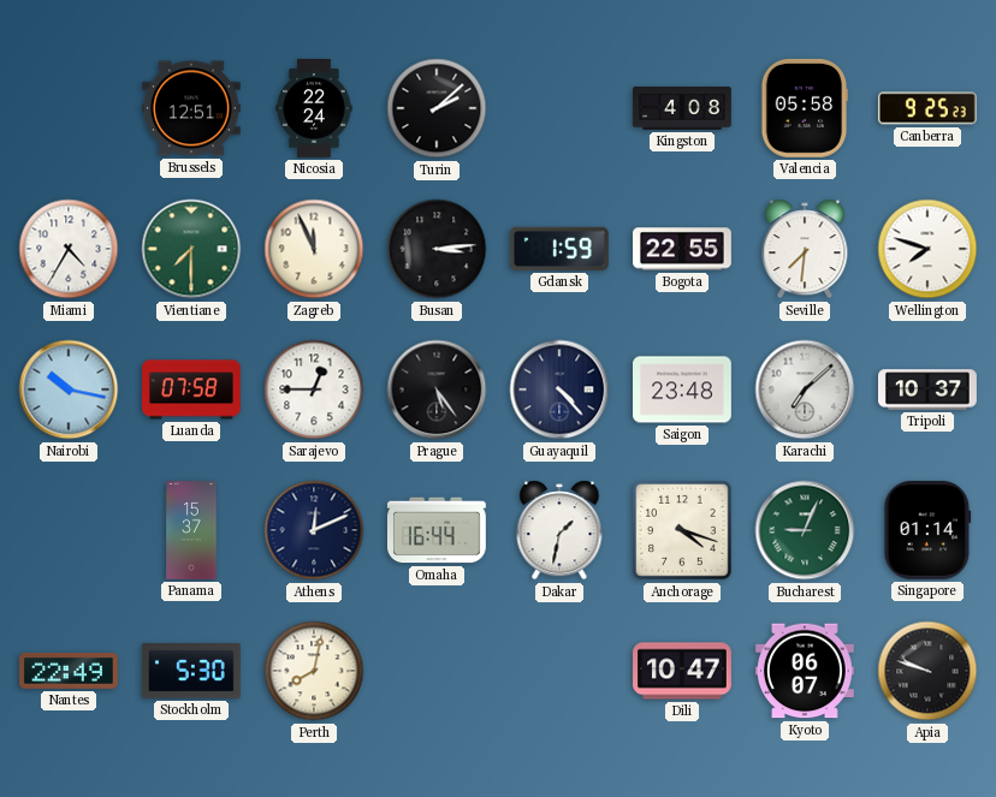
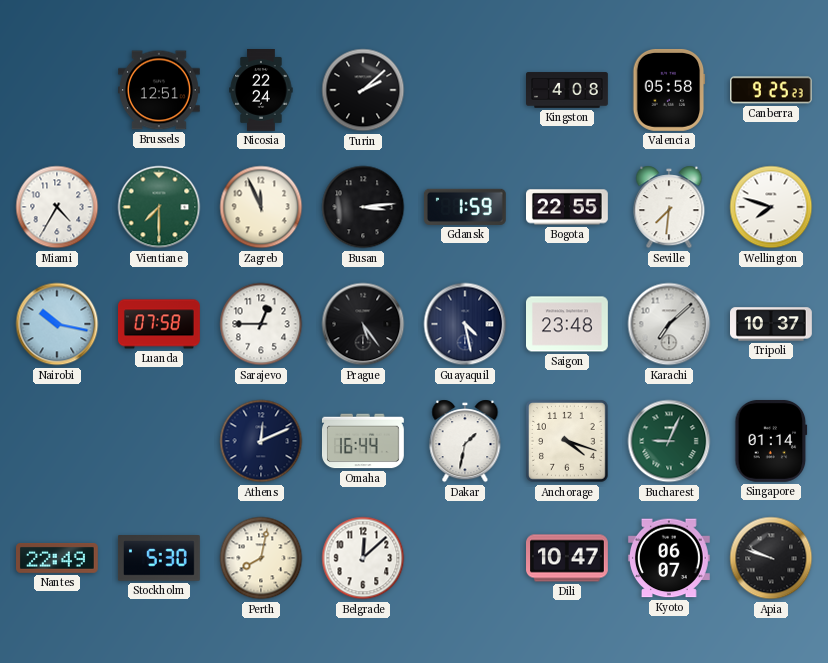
Guayaquil: 4:23 -> 4:28 (465, 324)
Panama: 15:37 -> none (191, 531)
Belgrade: none -> 12:08 (363, 558)
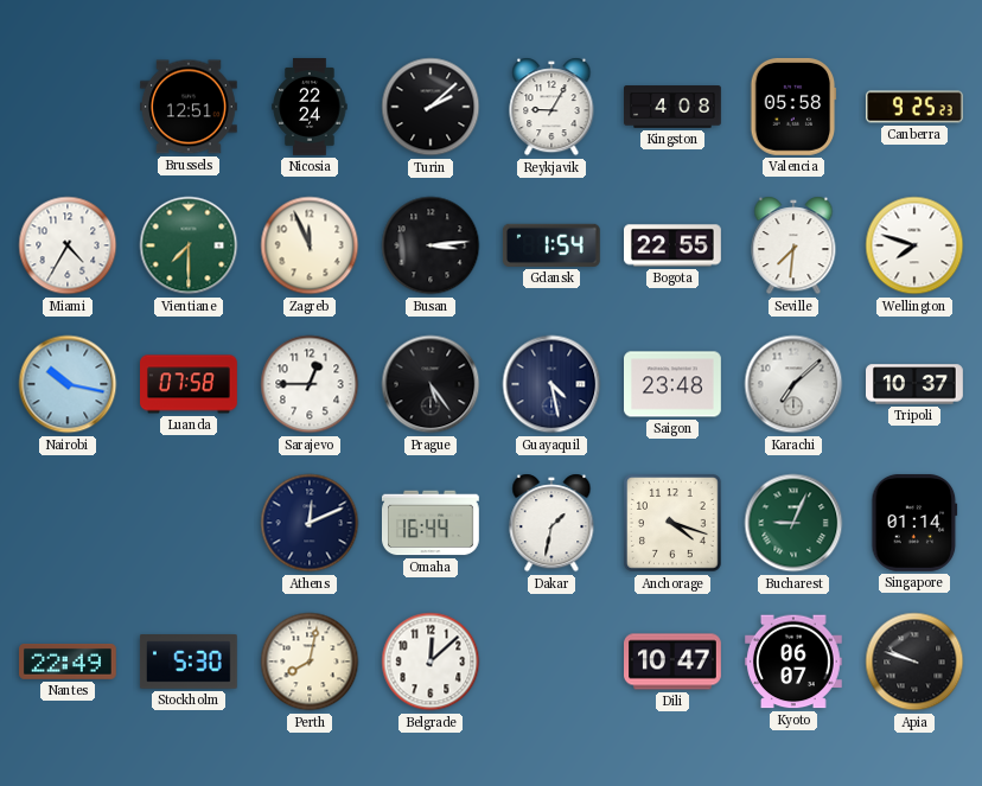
Reykjavik: none -> 9:05 (551, 107)
Gdansk: 1:59 -> 1:54 (551, 245)
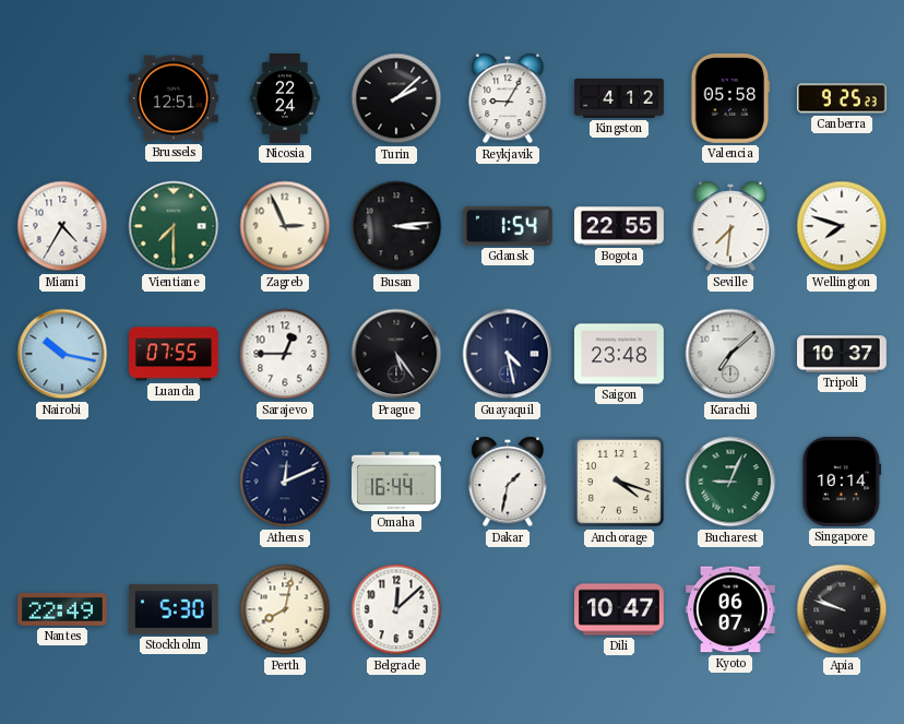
Kingston: 4:08 -> 4:12 (620, 98)
Zagreb: 11:56 -> 2:56 (285, 226)
Luanda: 07:58 -> 07:55 (175, 354)
Singapore: 01:14 -> 10:14 (842, 482)
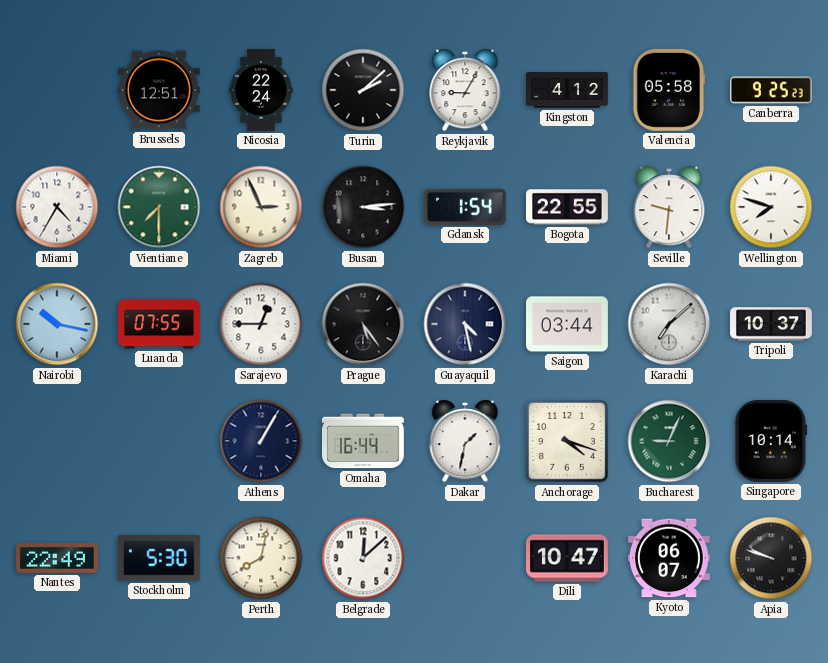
Seville: 7:31 -> 9:31 (669, 207)
Saigon: 23:48 -> 03:44 (568, 324)
Athens: 12:11 -> 1:05 (261, 441)
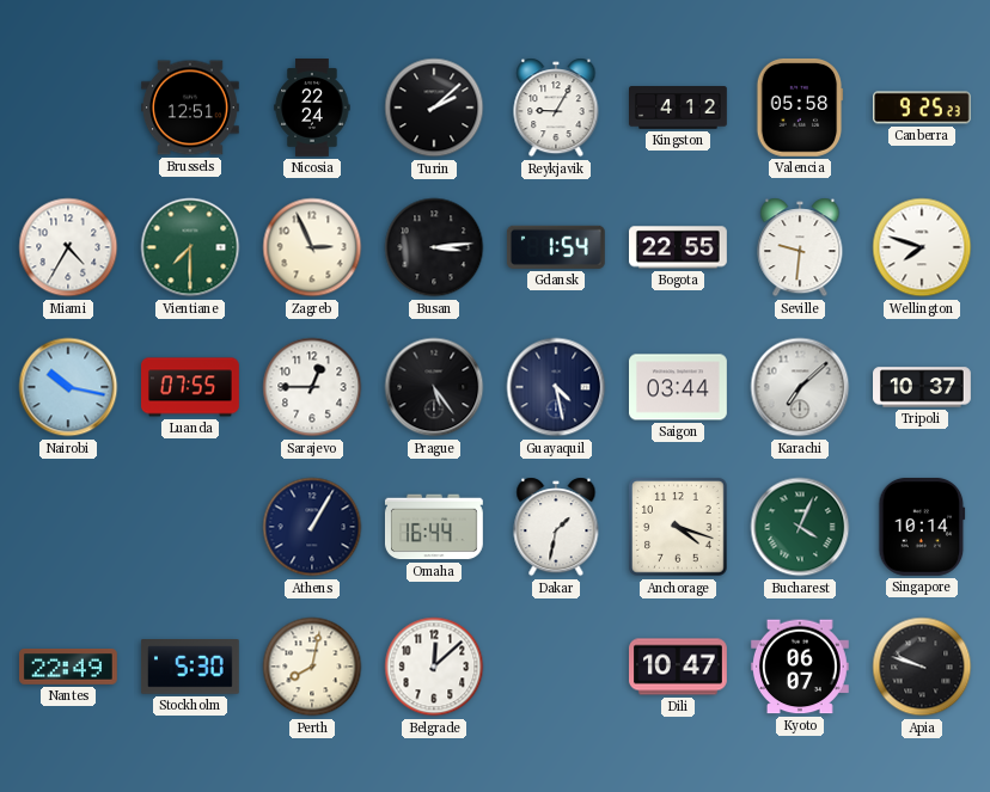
Bucharest: 9:04 -> 4:04 (800, 527)
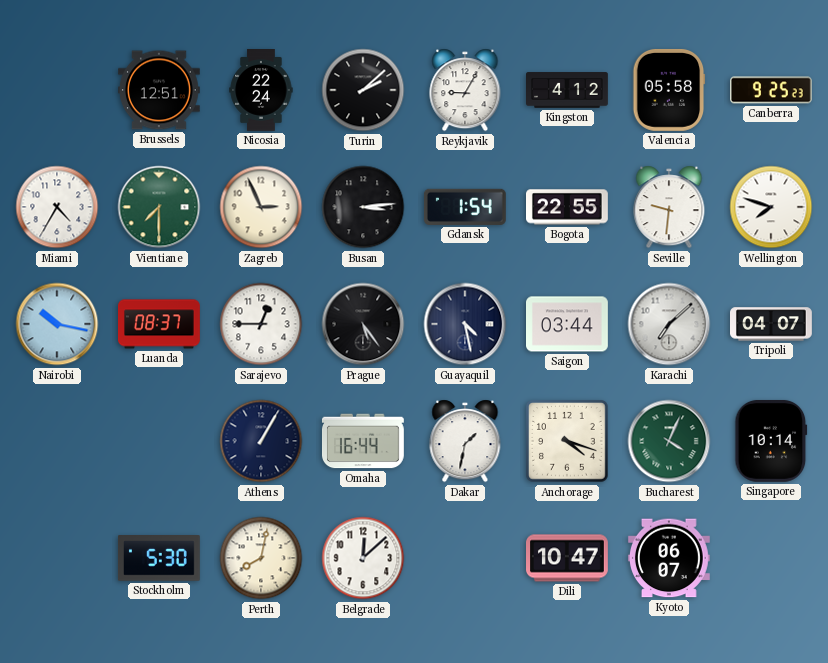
Luanda: 07:55 -> 08:37 (160, 324)
Tripoli: 10:37 -> 04:07 (772, 324)
Nantes: 22:49 -> none (69, 668)
Apia: 9:48 -> none (922, 667)
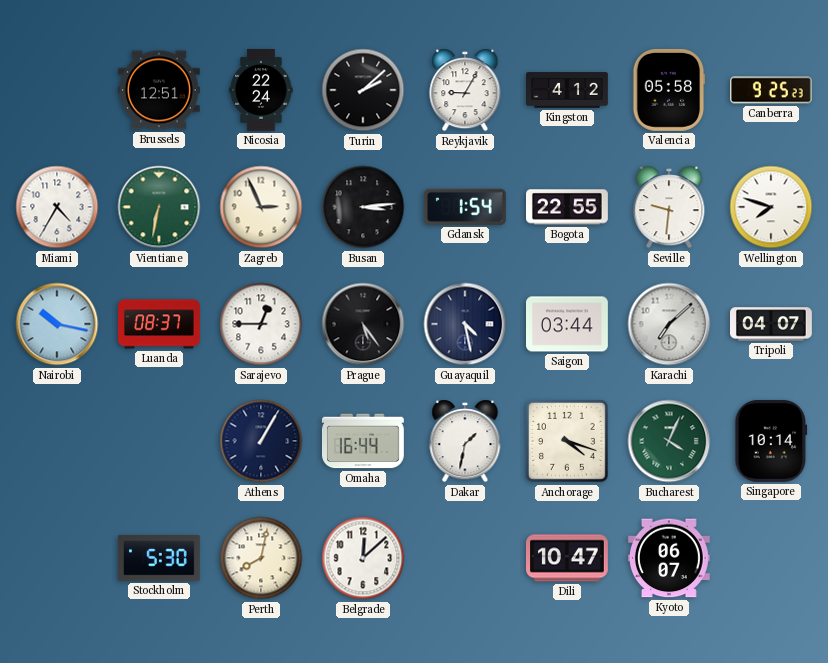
Vientiane: 7:30 -> 6:32 (159, 207)
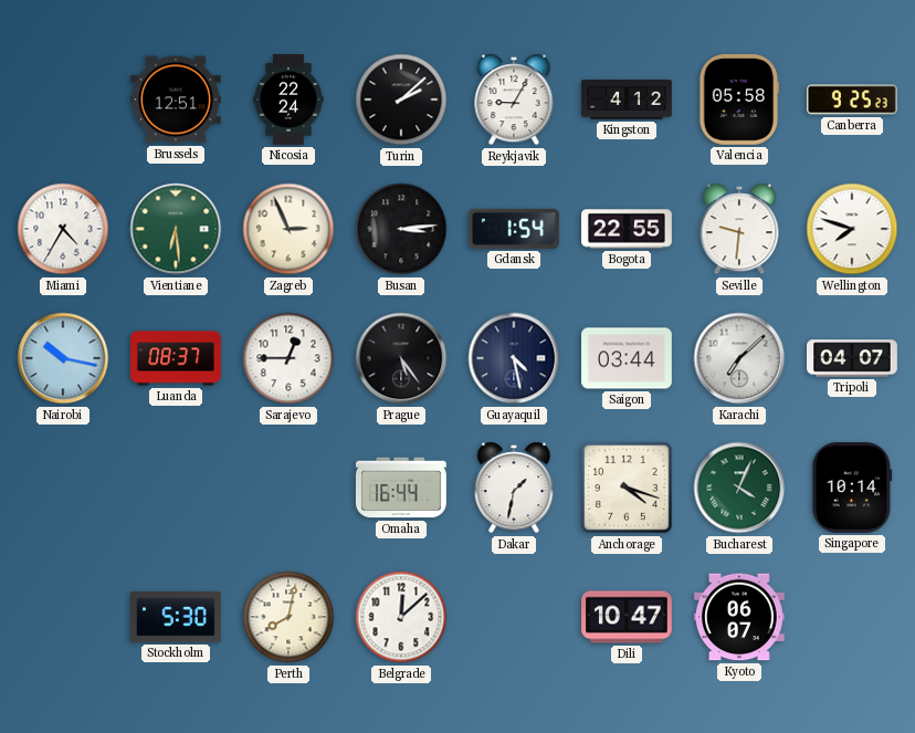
Vientiane: 6:32 -> 6:29 (176, 229)
Athens: 1:05 -> none (261, 441)
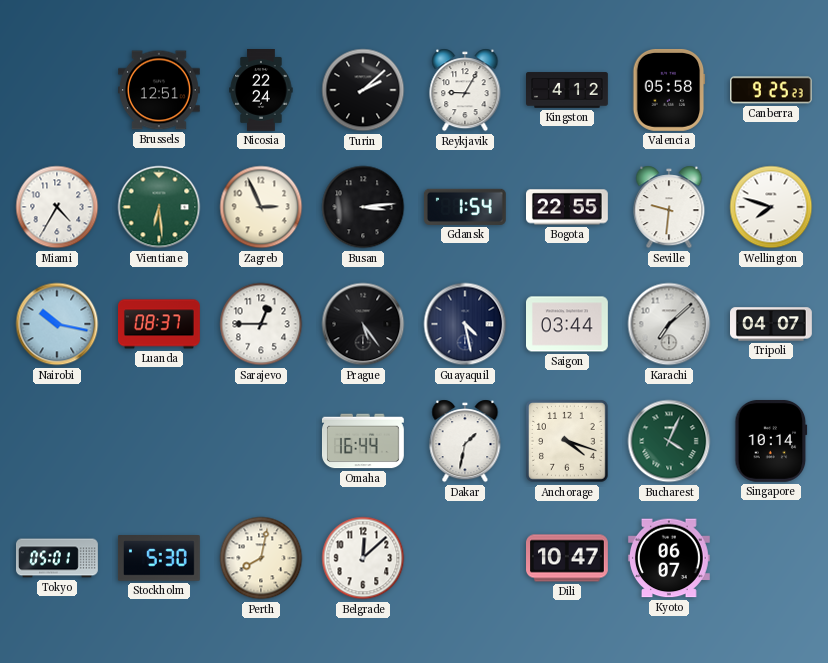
Tokyo: none -> 05:01 (58, 558)
